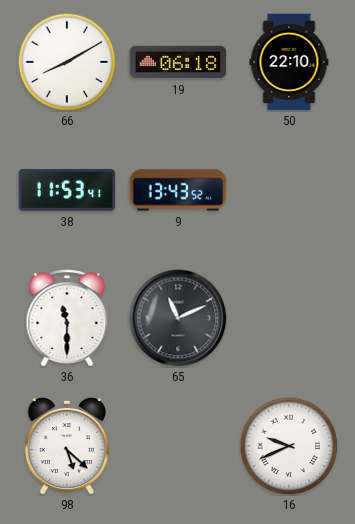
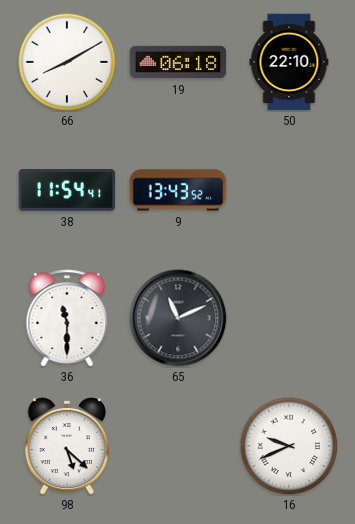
38: 11:53 -> 11:54 (67, 190)
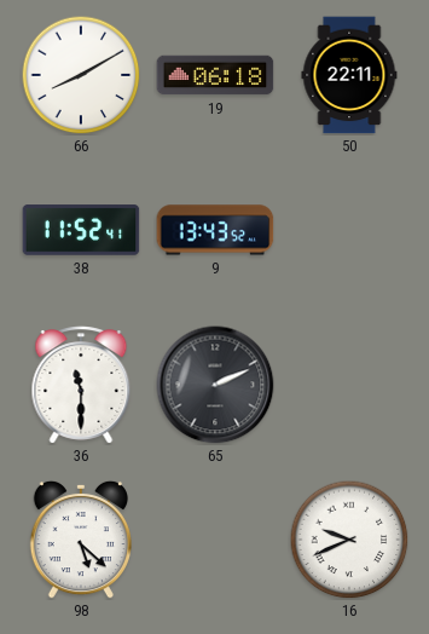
50: 22:10 -> 22:11 (349, 75)
38: 11:54 -> 11:52 (81, 230)
65: 11:11 -> 2:11 (215, 385)
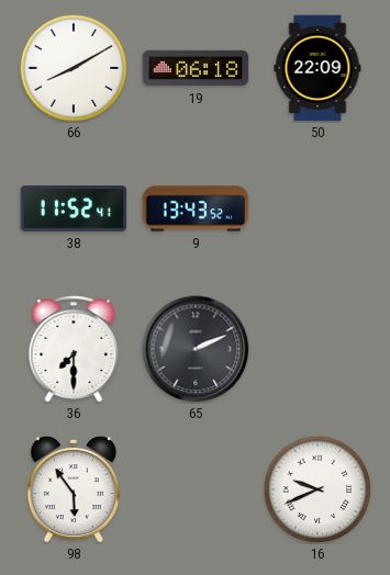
50: 22:11 -> 22:09 (317, 68)
36: 11:30 -> 7:30 (74, 349)
98: 5:22 -> 5:54 (74, 489)
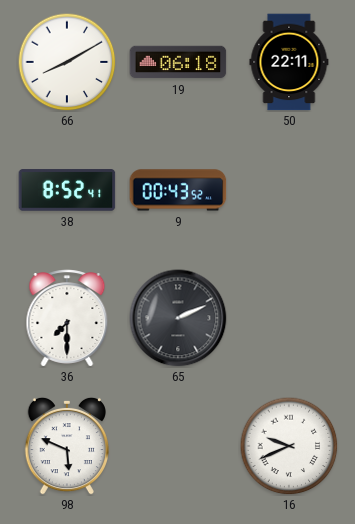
50: 22:09 -> 22:11 (289, 62)
38: 11:52 -> 8:52 (67, 190)
9: 13:43 -> 00:43 (178, 190)
98: 5:54 -> 5:49 (67, 446)
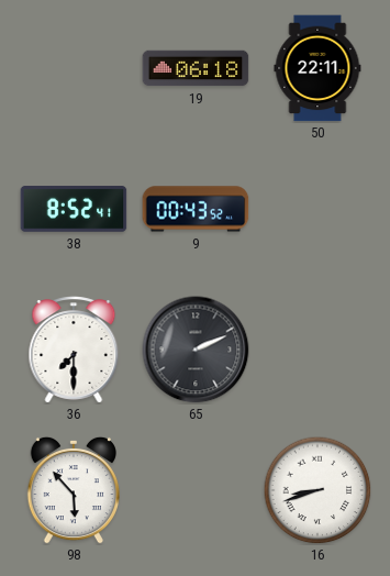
66: 8:10 -> none (67, 62)
98: 5:49 -> 5:53 (74, 490)
16: 9:41 -> 8:42 (317, 490)
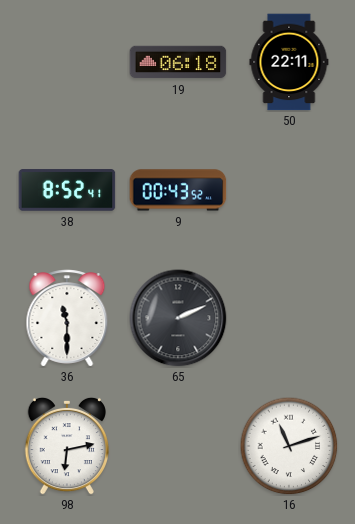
36: 7:30 -> 11:30 (67, 318)
98: 5:53 -> 6:13 (67, 446)
16: 8:42 -> 11:12 (289, 446)
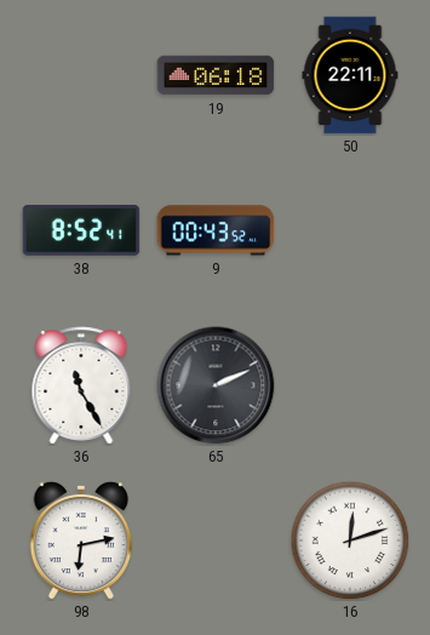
36: 11:30 -> 11:25 (81, 385)
16: 11:12 -> 12:12 (350, 540)
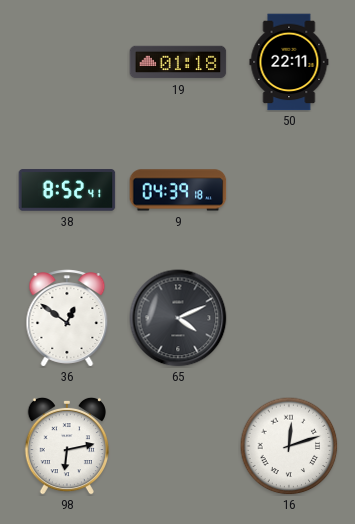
19: 06:18 -> 01:18 (178, 62)
9: 00:43 -> 04:39 (178, 190)
36: 11:25 -> 12:51 (67, 318)
65: 2:11 -> 4:11 (178, 318)
